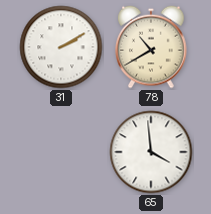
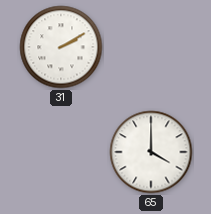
78: 10:40 -> none (151, 47)
65: 3:59 -> 4:00 (151, 152)
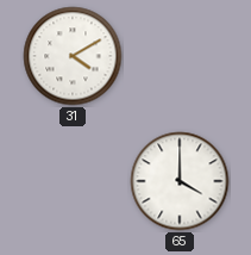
31: 2:10 -> 4:10 (73, 56)
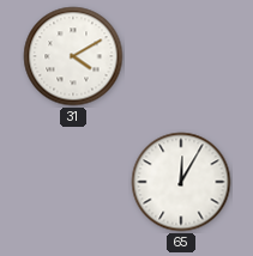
65: 4:00 -> 12:05 (181, 182)
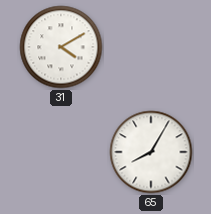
65: 12:05 -> 8:05 (151, 152)
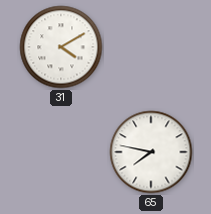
65: 8:05 -> 7:47 (151, 152)
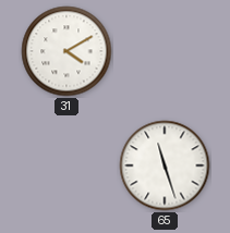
65: 7:47 -> 11:27 (165, 165)
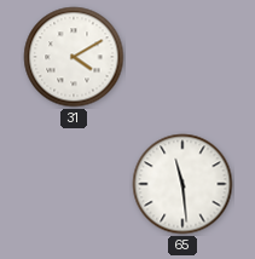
65: 11:27 -> 11:29 (182, 184)
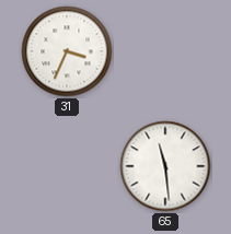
31: 4:10 -> 3:34 (67, 51)
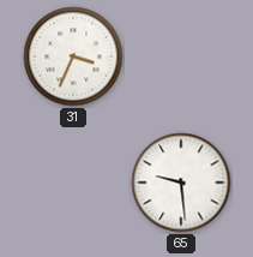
65: 11:29 -> 9:29 (181, 183)
